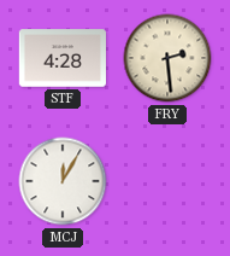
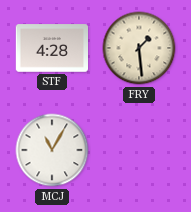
FRY: 2:29 -> 1:29 (139, 48)
MCJ: 12:05 -> 11:05 (52, 150)
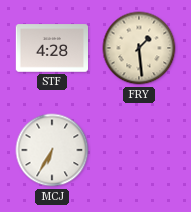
MCJ: 11:05 -> 6:35 (52, 150)
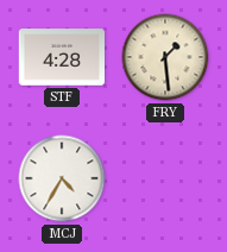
MCJ: 6:35 -> 4:35 (62, 178)
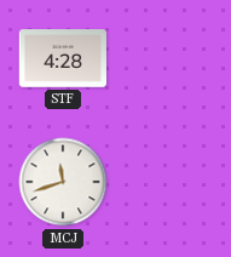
FRY: 1:29 -> none (165, 57)
MCJ: 4:35 -> 11:42 (63, 182)
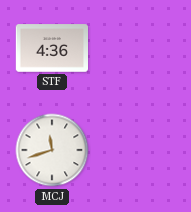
STF: 4:28 -> 4:36 (52, 48)
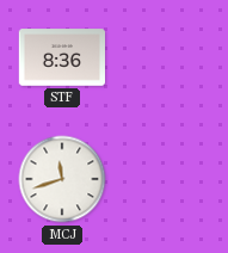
STF: 4:36 -> 8:36 (62, 57)
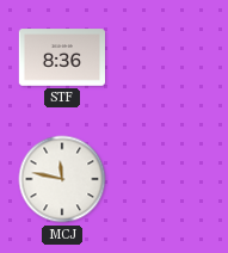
MCJ: 11:42 -> 11:47 (62, 179)
